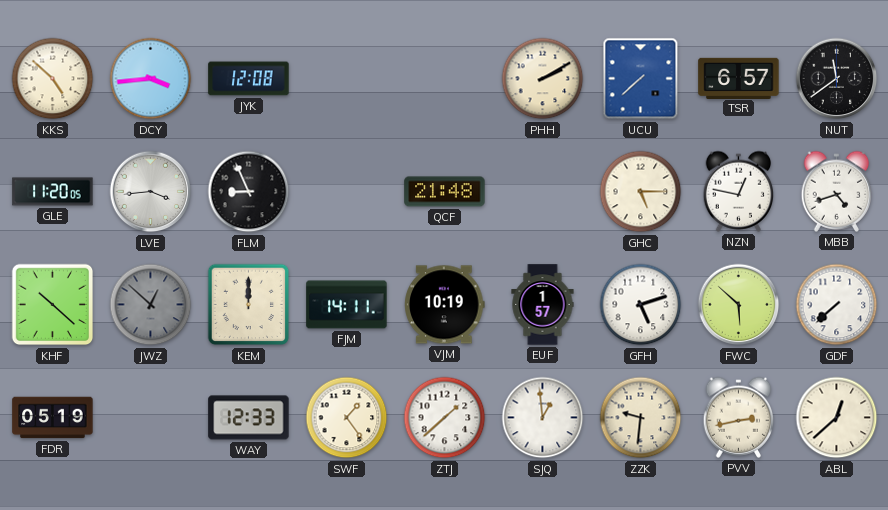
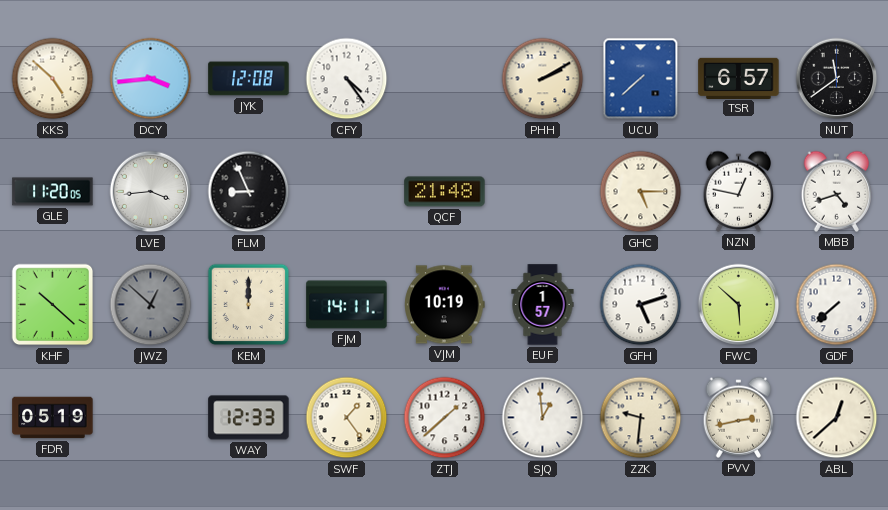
CFY: none -> 4:24 (347, 79)
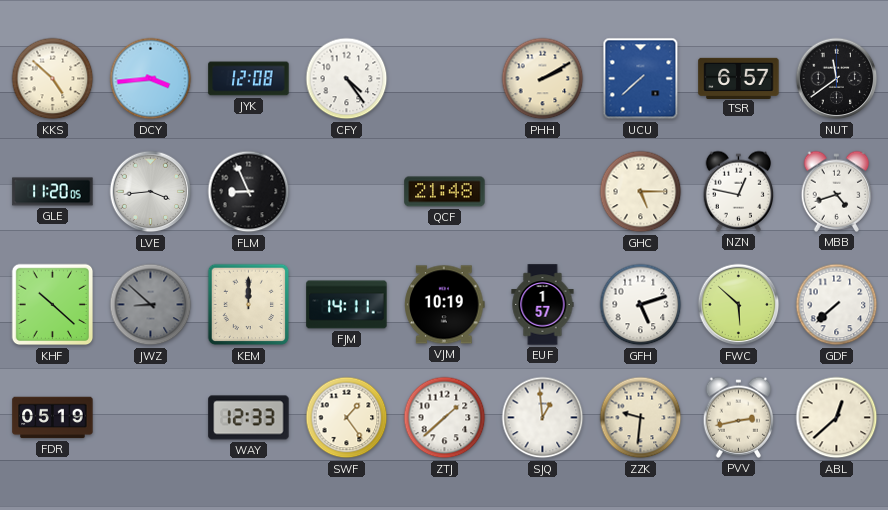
JWZ: 12:52 -> 8:52 (151, 305)
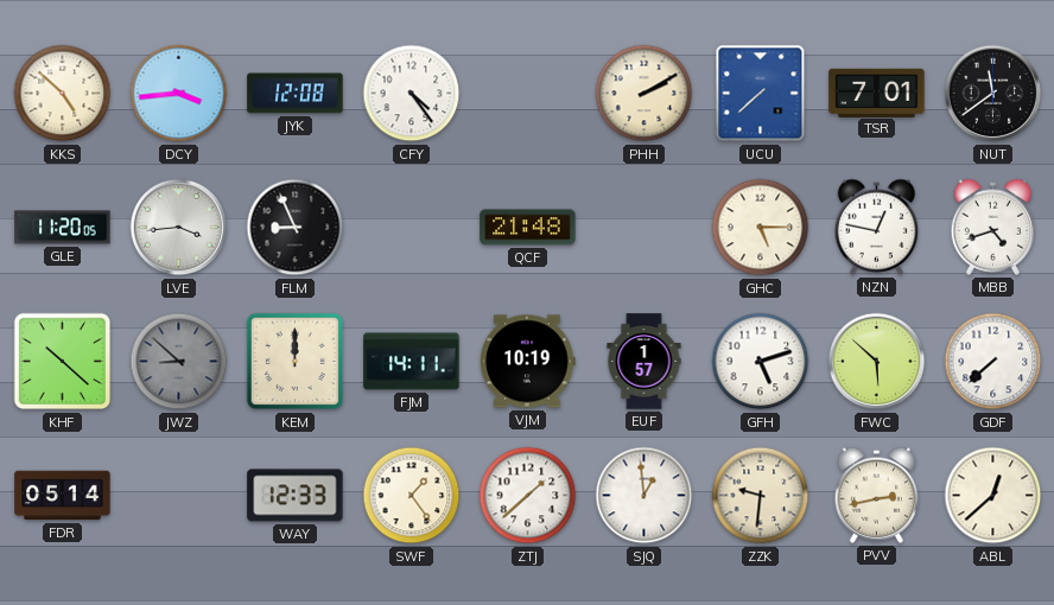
TSR: 6:57 -> 7:01 (877, 93)
FDR: 05:19 -> 05:14 (63, 496)
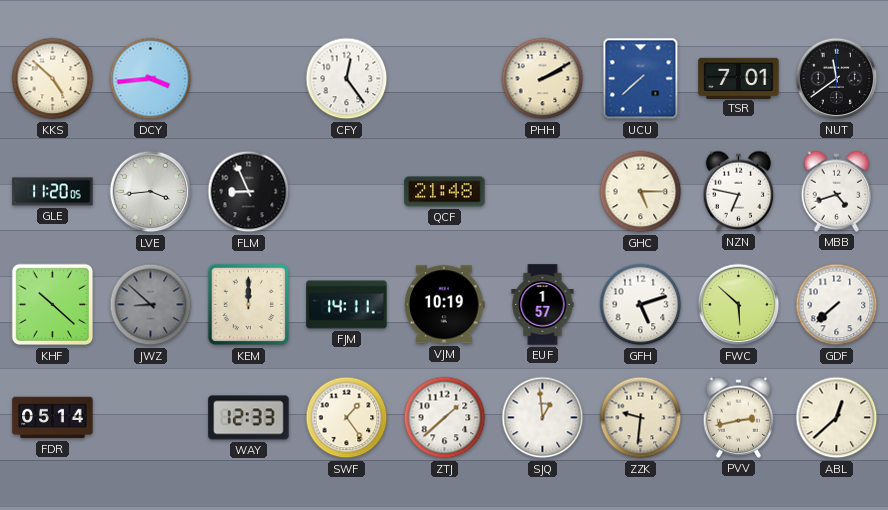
JYK: 12:08 -> none (296, 94)
CFY: 4:24 -> 12:24 (347, 79)
NZN: 12:47 -> 6:47 (739, 191)
